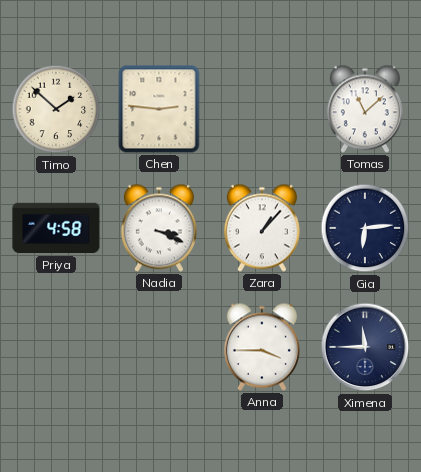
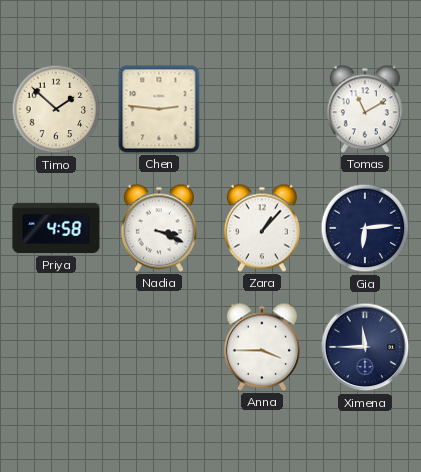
Tomas: 11:08 -> 11:10 (365, 109)
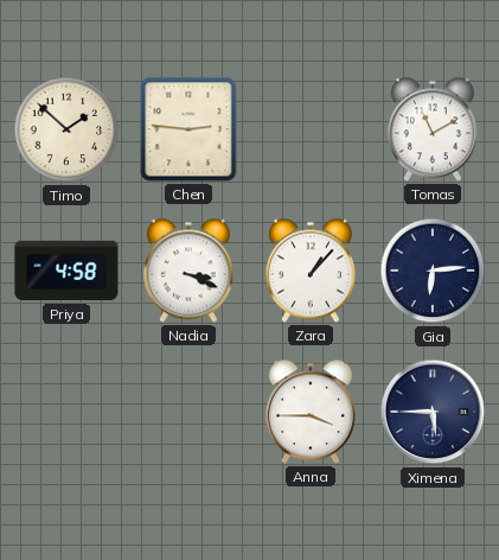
Ximena: 11:45 -> 5:45 (433, 412)
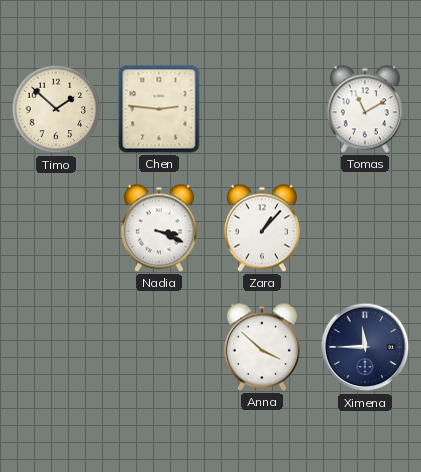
Priya: 4:58 -> none (66, 271)
Gia: 6:14 -> none (433, 271)
Anna: 3:45 -> 3:52 (262, 347)
Ximena: 5:45 -> 11:45 (365, 347)
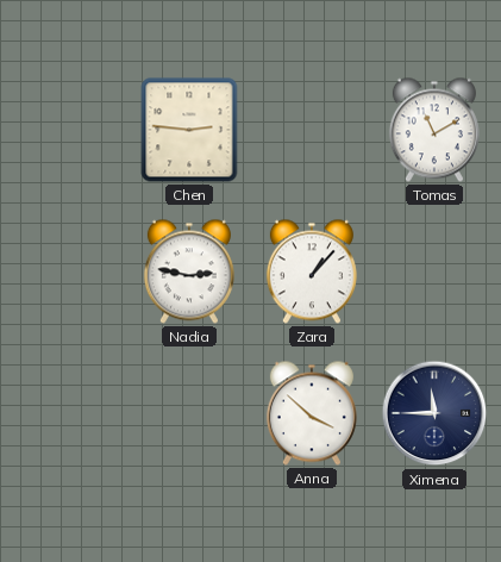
Timo: 1:52 -> none (56, 109)
Nadia: 3:19 -> 2:47 (189, 271)
